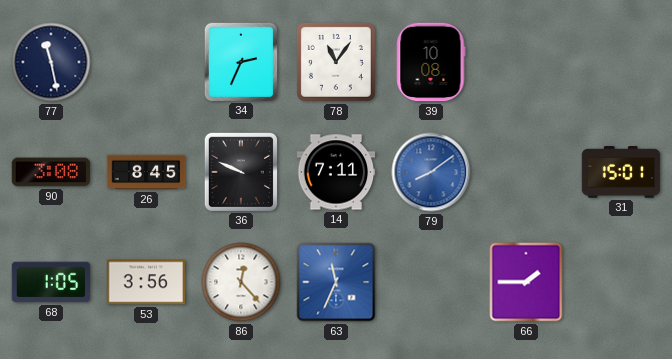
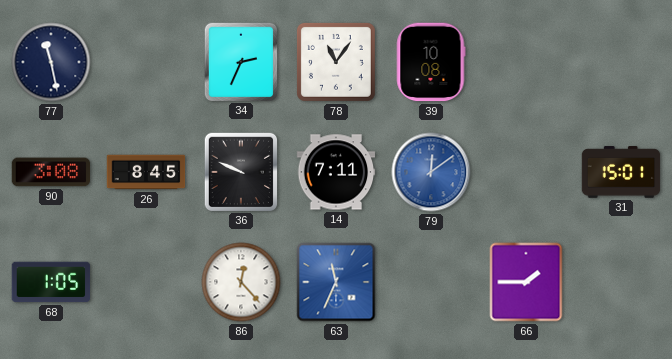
79: 8:09 -> 12:09 (431, 172)
53: 3:56 -> none (146, 282)
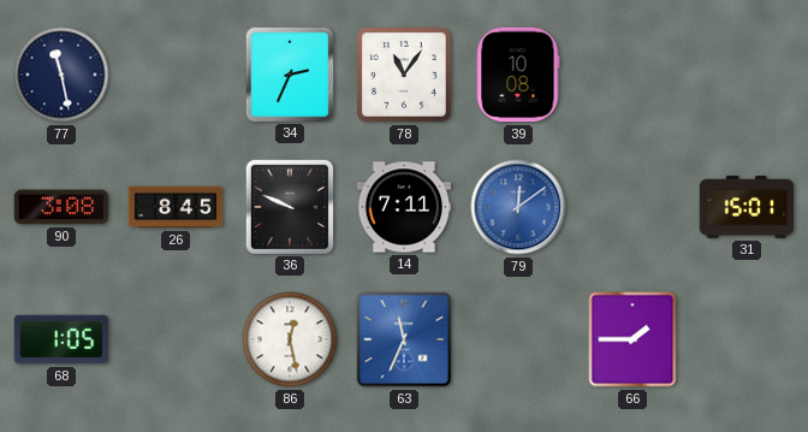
86: 12:23 -> 12:28 (290, 339)
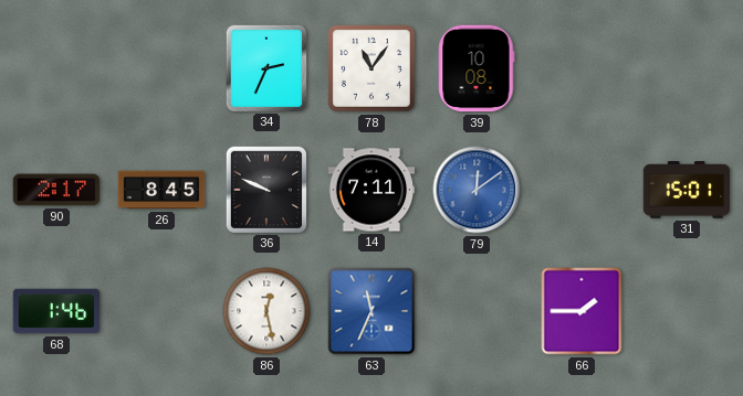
77: 11:28 -> none (61, 75)
90: 3:08 -> 2:17 (56, 190)
68: 1:05 -> 1:46 (56, 311)
